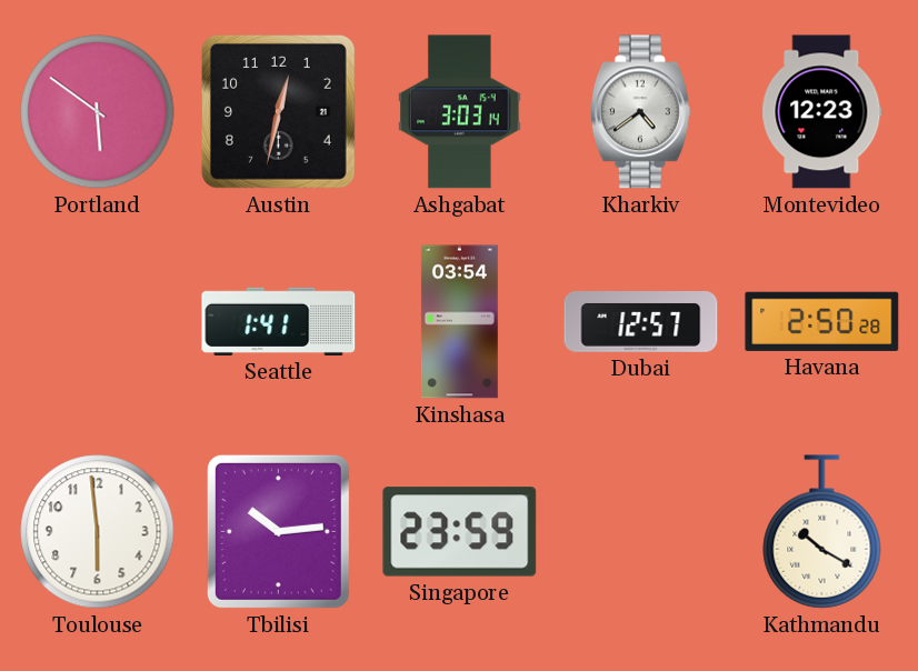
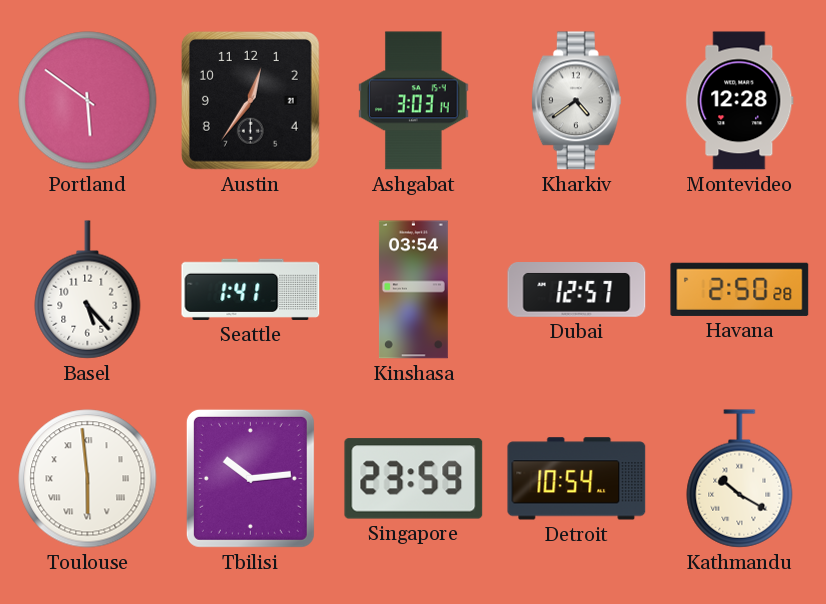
Austin: 12:32 -> 12:36 (250, 100)
Montevideo: 12:23 -> 12:28 (740, 101)
Basel: none -> 5:23 (88, 290)
Toulouse numerals: Arabic -> Roman (88, 479)
Detroit: none -> 10:54 (577, 479)
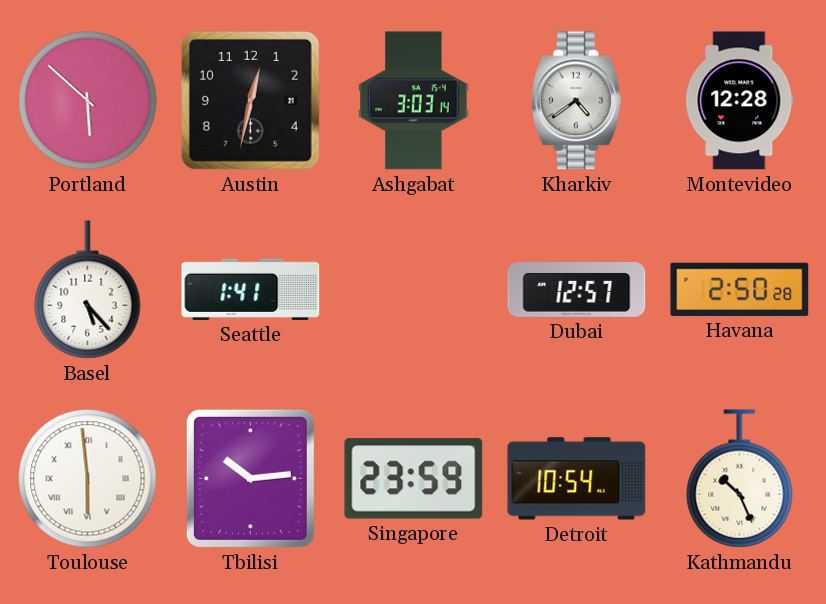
Portland: 5:51 -> 5:52 (88, 101)
Austin: 12:36 -> 12:32 (250, 100)
Kinshasa: 03:54 -> none (413, 290)
Kathmandu: 10:20 -> 10:26 (740, 479)
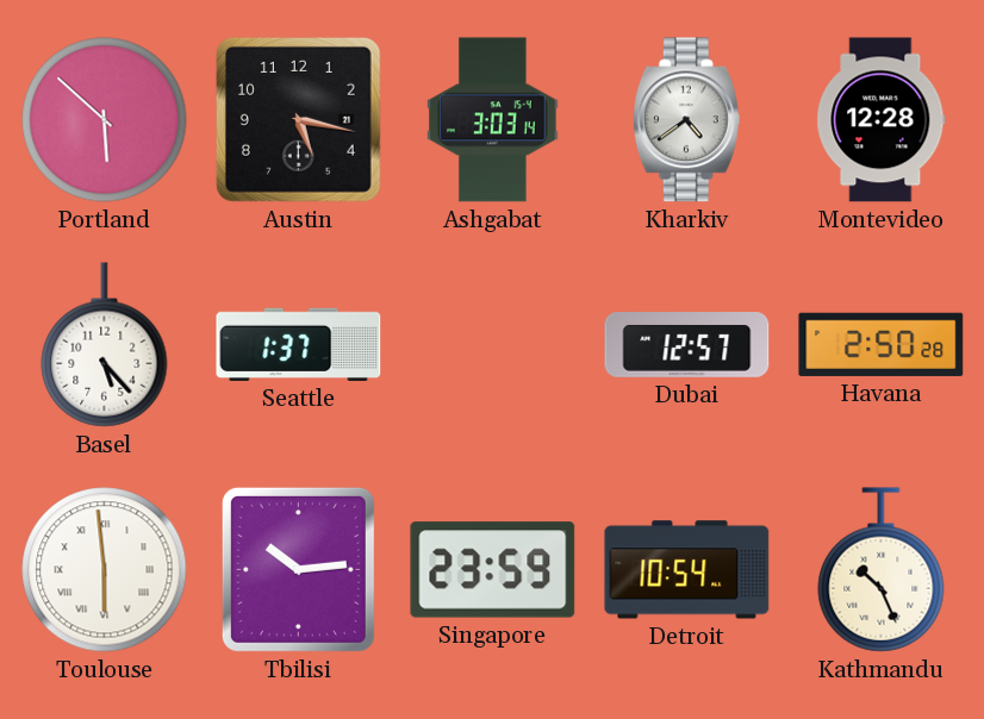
Austin: 12:32 -> 5:17 (298, 119)
Seattle: 1:41 -> 1:37 (299, 344)
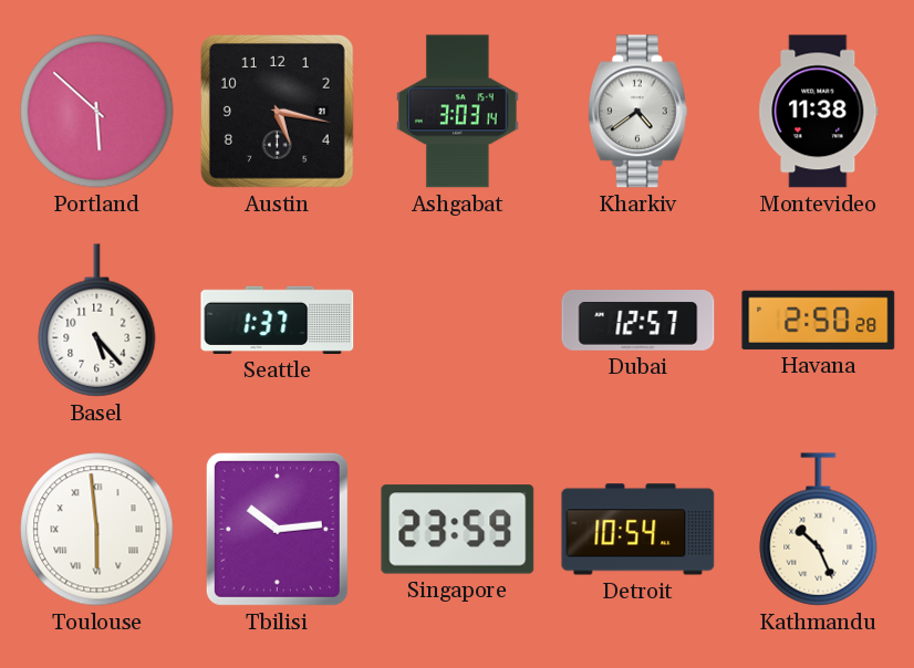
Montevideo: 12:28 -> 11:38 (819, 112)
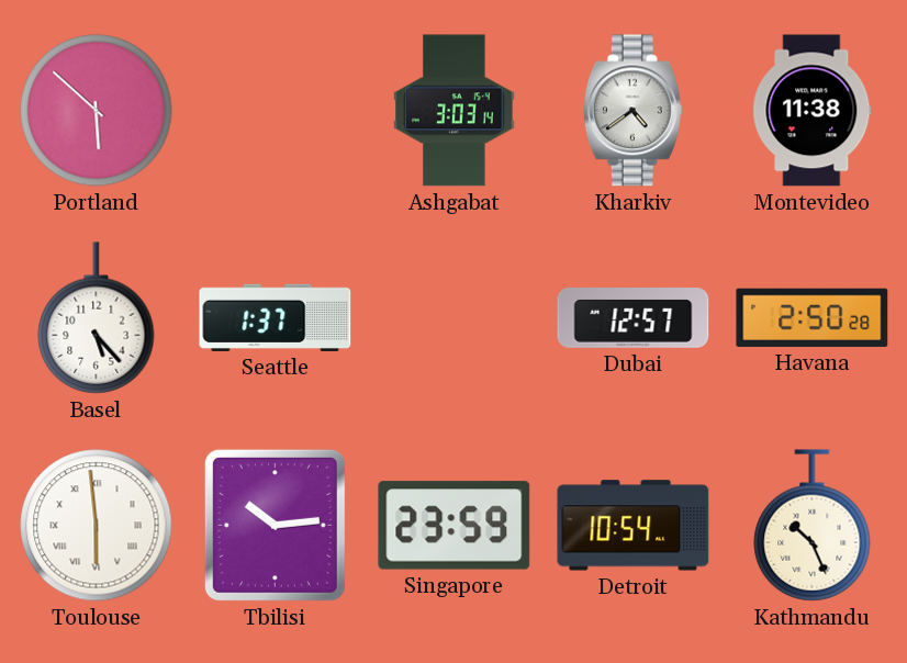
Austin: 5:17 -> none (277, 111)
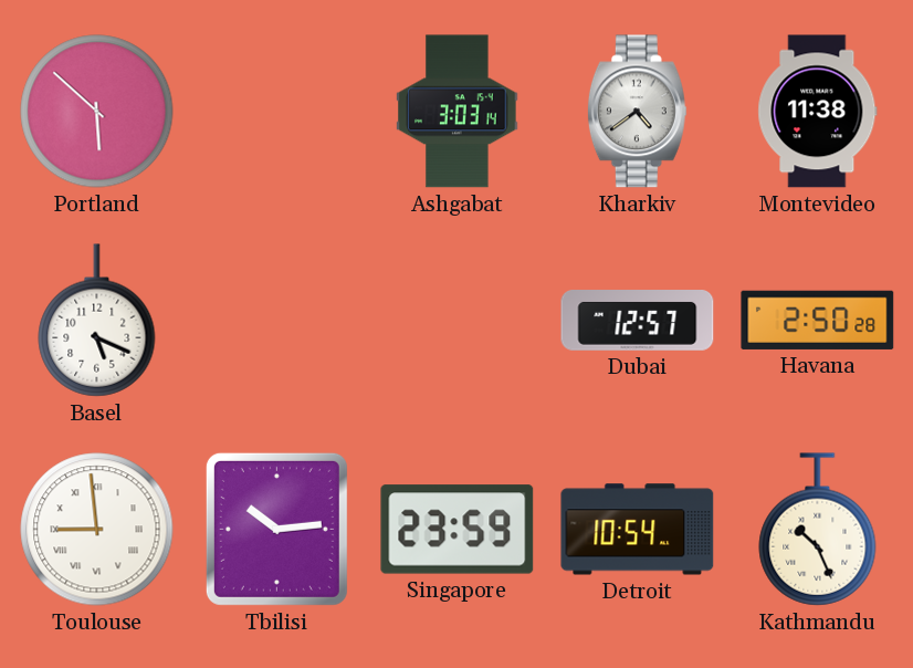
Basel: 5:23 -> 5:19 (97, 321)
Seattle: 1:37 -> none (276, 317)
Toulouse: 5:59 -> 8:59 (97, 530)
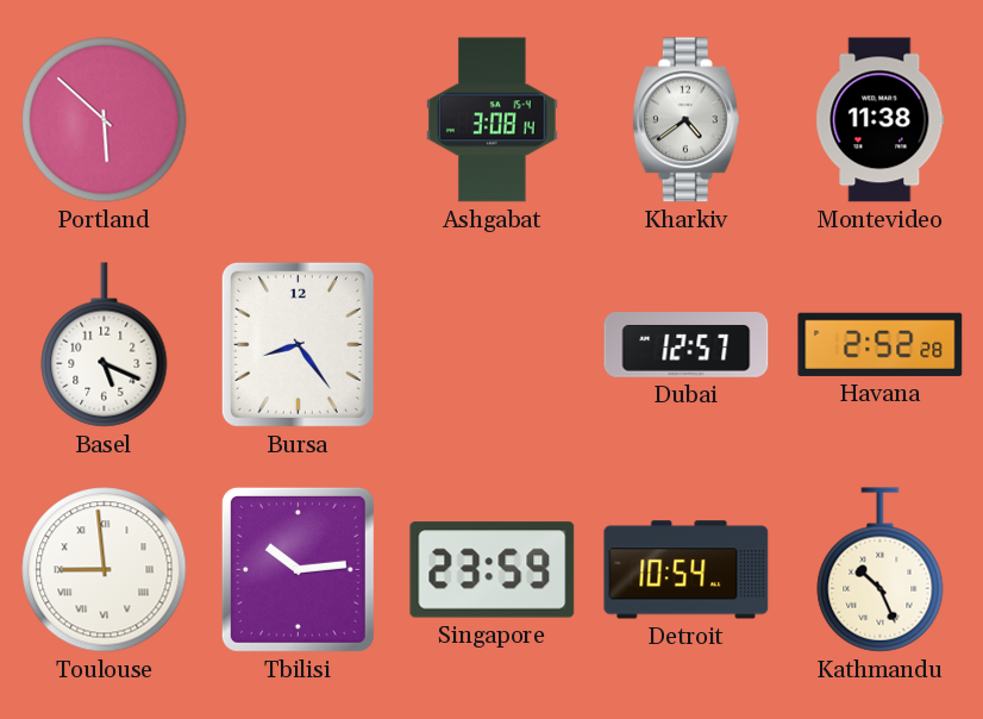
Ashgabat: 3:03 -> 3:08 (493, 120)
Bursa: none -> 8:24 (298, 344)
Havana: 2:50 -> 2:52 (881, 344)
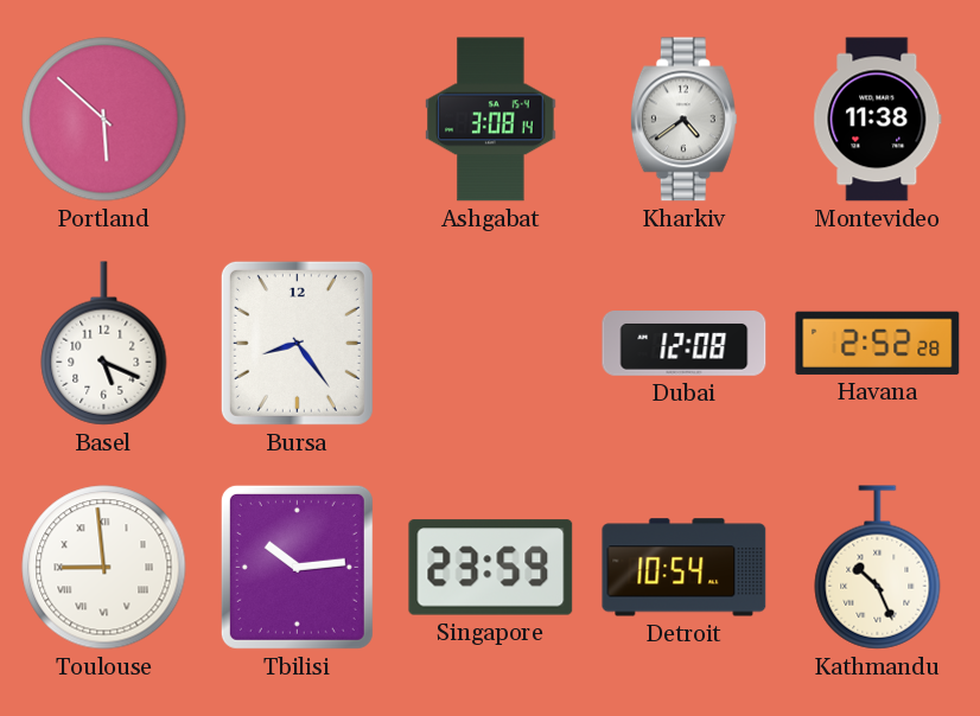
Dubai: 12:57 -> 12:08 (685, 344)
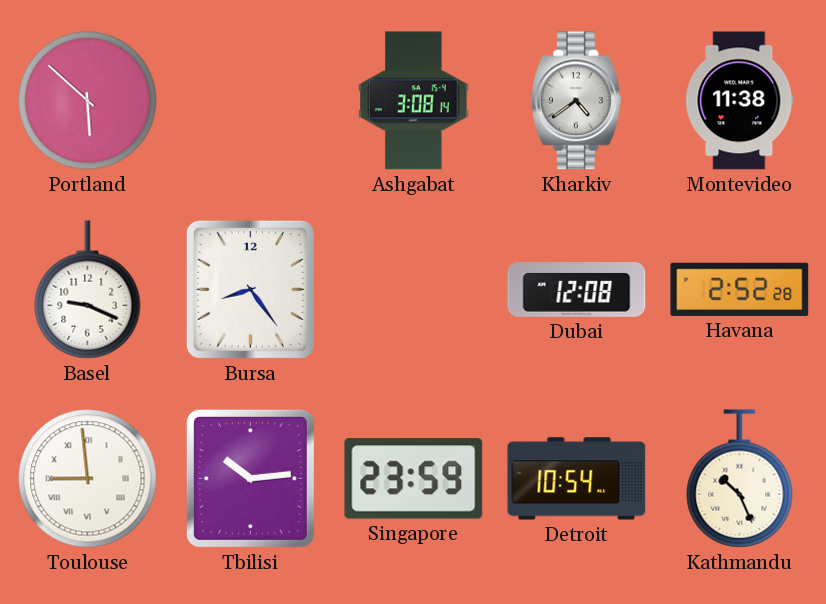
Basel: 5:19 -> 9:19 (88, 290)
